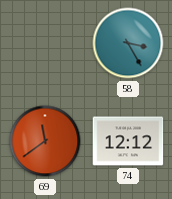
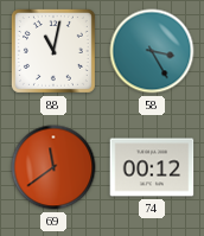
88: none -> 11:02 (53, 51)
74: 12:12 -> 00:12 (152, 167)
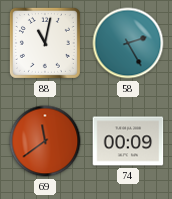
58: 3:25 -> 2:25 (128, 43)
74: 00:12 -> 00:09 (128, 141)
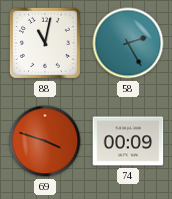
69: 11:39 -> 3:48 (45, 141)
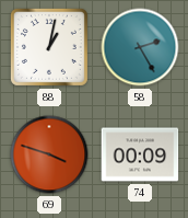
88: 11:02 -> 1:02 (49, 47)
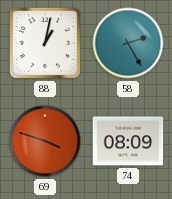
74: 00:09 -> 08:09 (128, 141)
